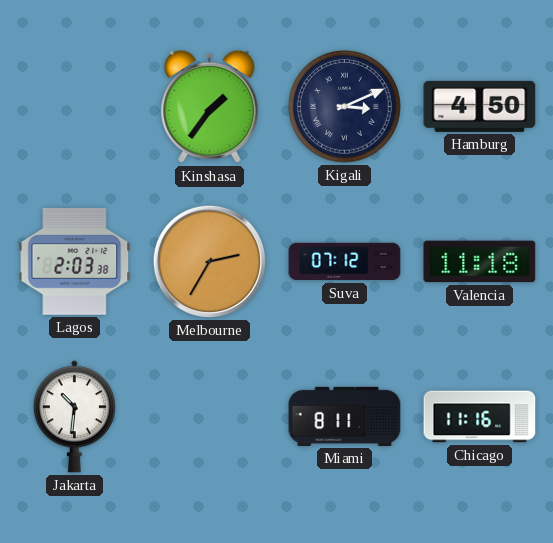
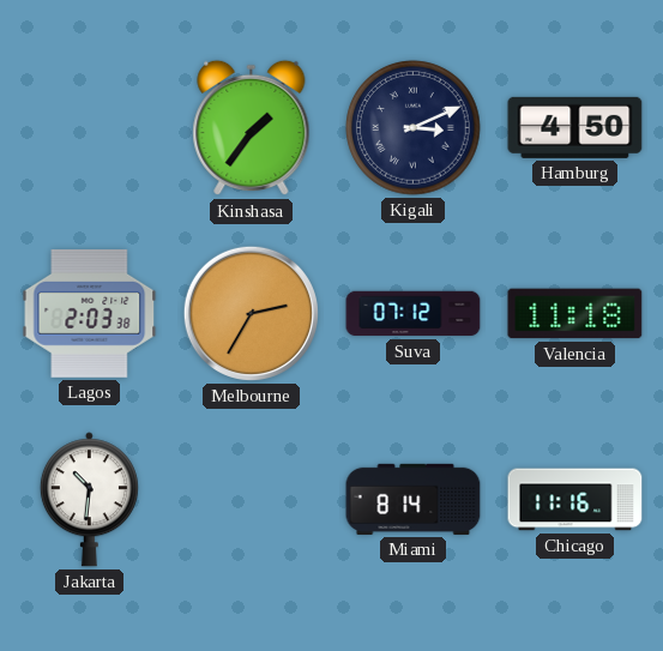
Miami: 8:11 -> 8:14 (414, 499)
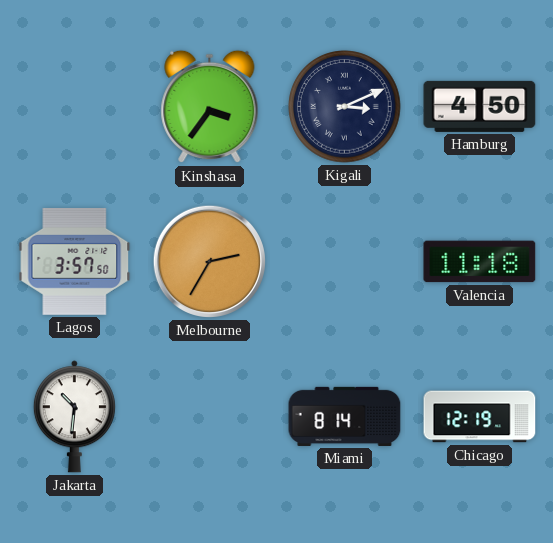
Kinshasa: 1:36 -> 3:36 (210, 107)
Lagos: 2:03 -> 3:57 (75, 261)
Suva: 07:12 -> none (414, 314)
Chicago: 11:16 -> 12:19 (480, 417)
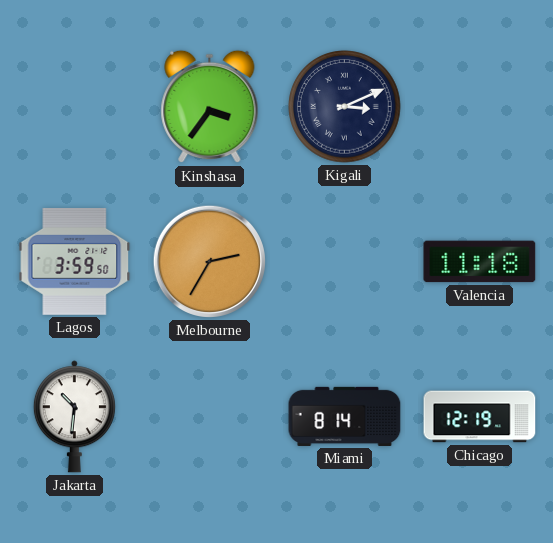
Hamburg: 4:50 -> none (480, 106)
Lagos: 3:57 -> 3:59 (75, 261)
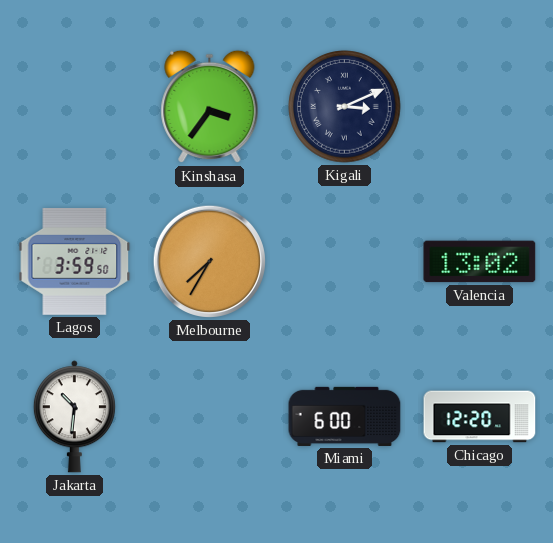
Melbourne: 2:35 -> 7:35 (209, 261)
Valencia: 11:18 -> 13:02 (480, 262)
Miami: 8:14 -> 6:00 (345, 416)
Chicago: 12:19 -> 12:20 (480, 417)
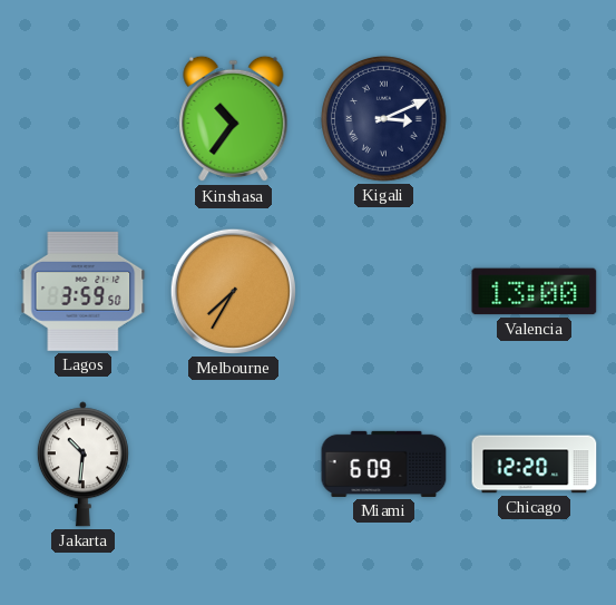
Kinshasa: 3:36 -> 10:36 (234, 119)
Valencia: 13:02 -> 13:00 (535, 292)
Miami: 6:00 -> 6:09 (384, 463)
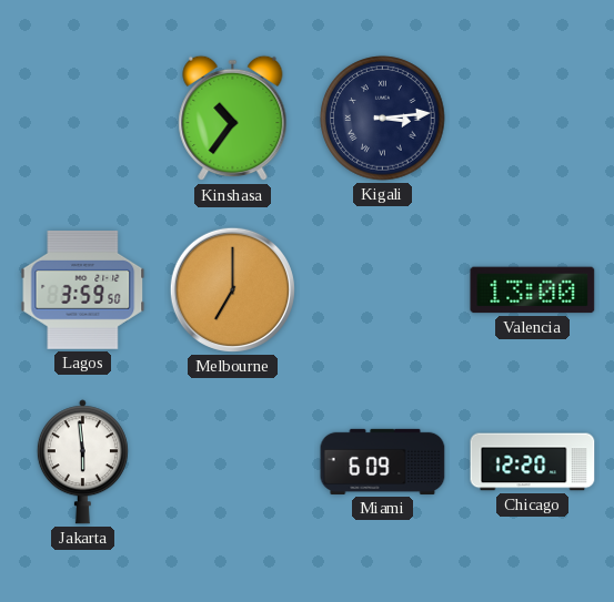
Kigali: 3:11 -> 3:14 (383, 119)
Melbourne: 7:35 -> 7:00 (232, 289)
Jakarta: 10:31 -> 5:59 (82, 462)
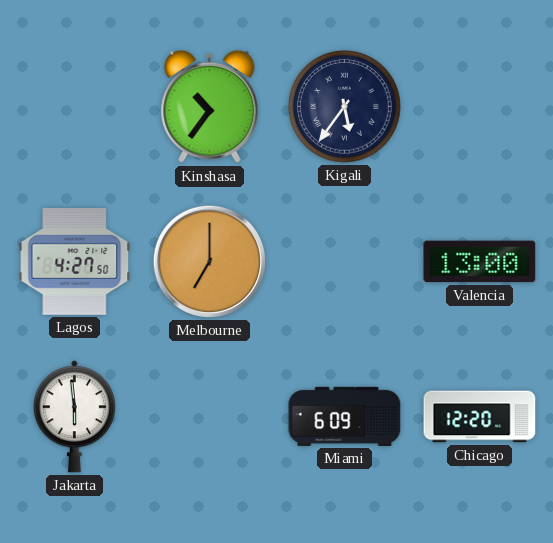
Kigali: 3:14 -> 5:36 (345, 107)
Lagos: 3:59 -> 4:27 (75, 261)
